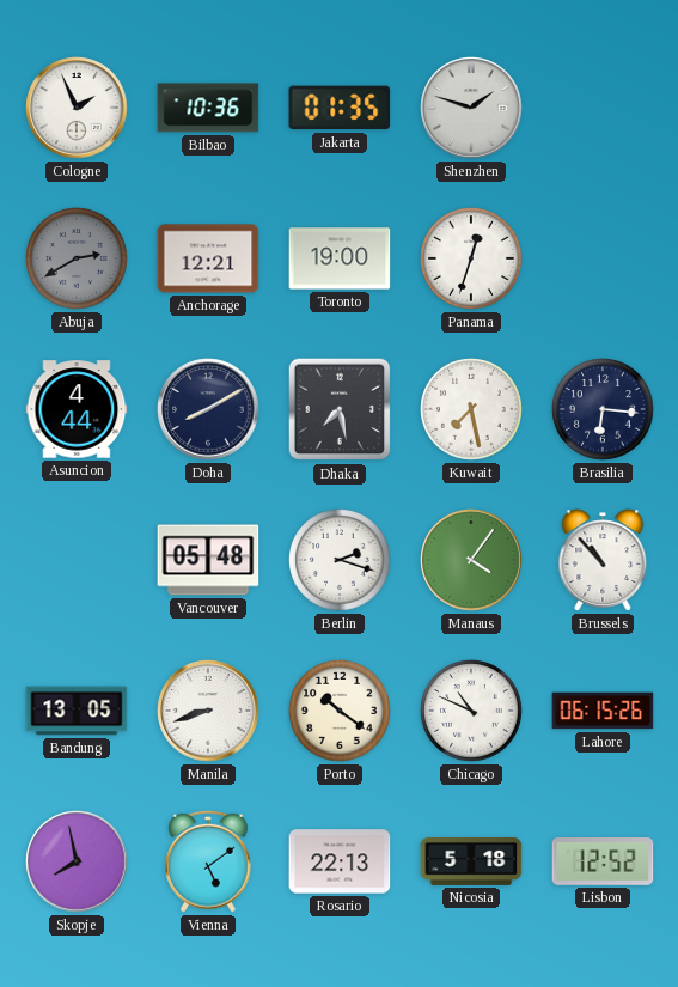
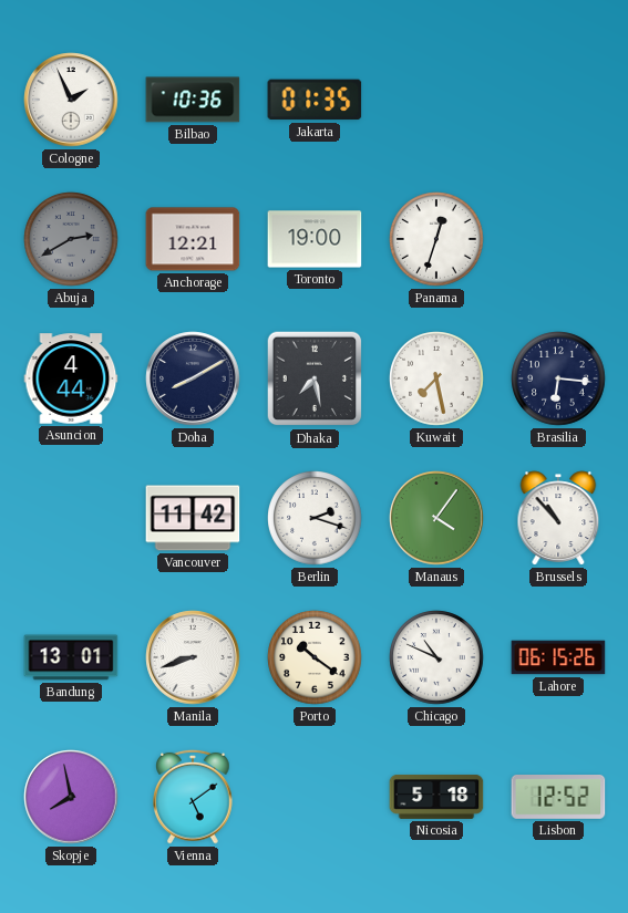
Shenzhen: 1:48 -> none (471, 108)
Vancouver: 05:48 -> 11:42 (193, 518)
Bandung: 13:05 -> 13:01 (71, 657)
Rosario: 22:13 -> none (340, 861)
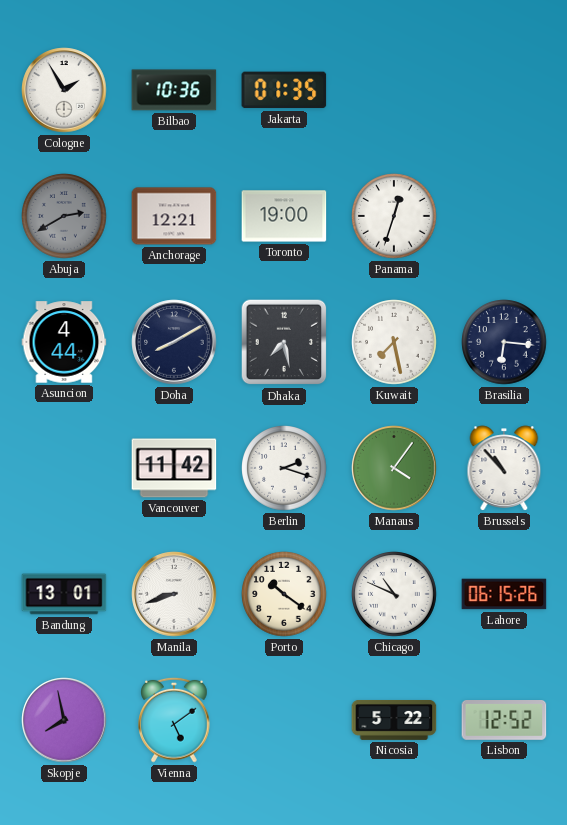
Cologne: 1:56 -> 1:55 (64, 90)
Nicosia: 5:18 -> 5:22 (394, 720)
